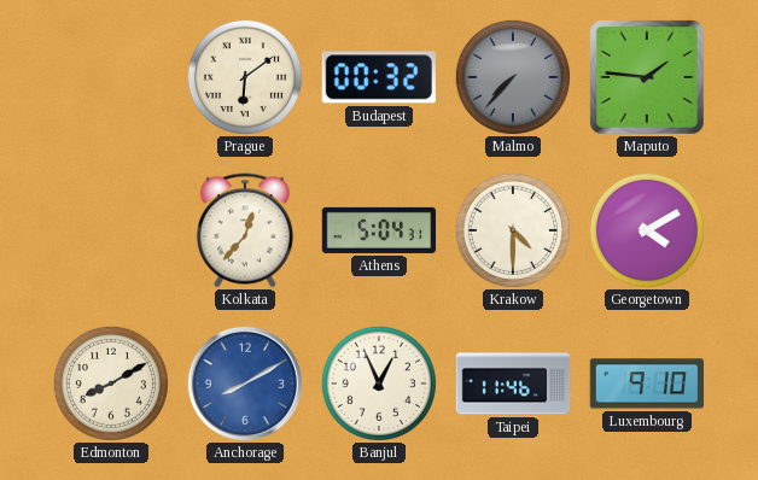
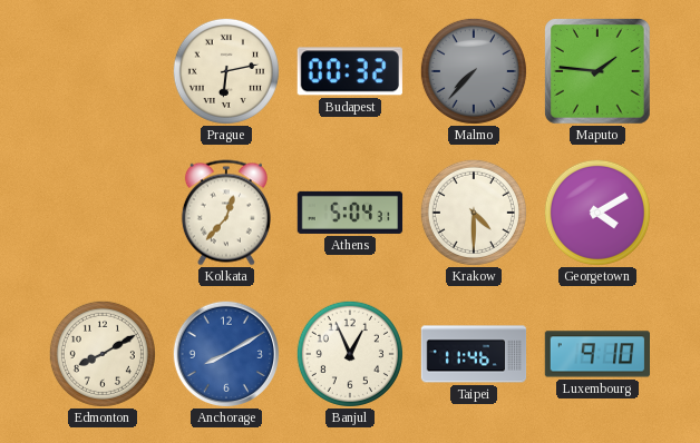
Prague: 6:09 -> 6:13 (226, 71)
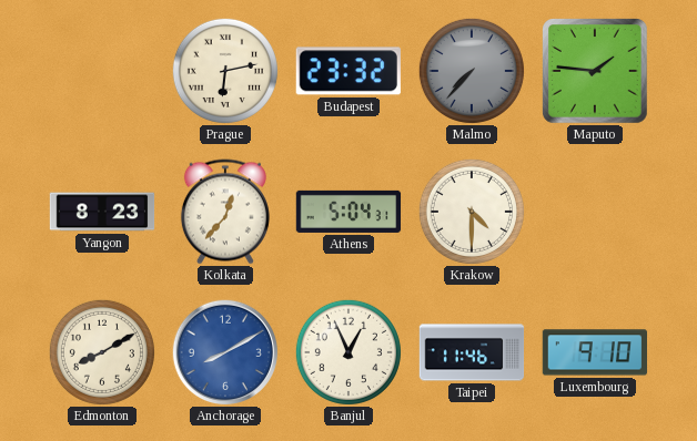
Budapest: 00:32 -> 23:32 (348, 71)
Yangon: none -> 8:23 (102, 212)
Georgetown: 4:10 -> none (597, 213)
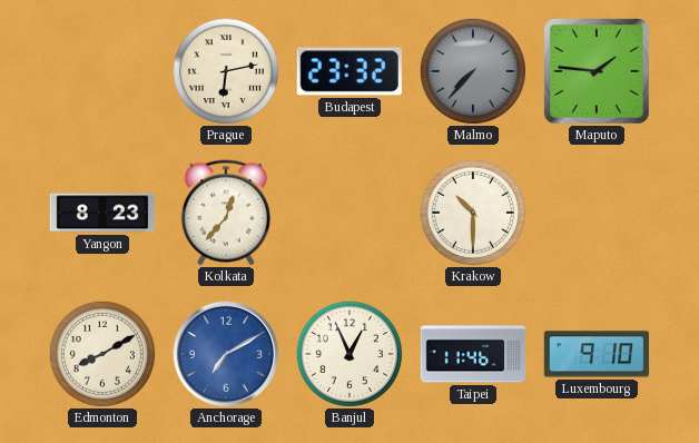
Athens: 5:04 -> none (348, 212)
Krakow: 4:30 -> 10:30 (473, 213)
Anchorage: 8:10 -> 7:10 (225, 353)
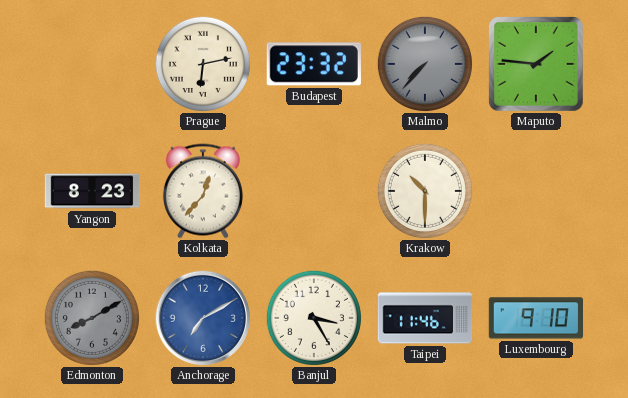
Edmonton dial: cream -> grey (92, 318)
Banjul: 12:56 -> 3:25 (314, 318)
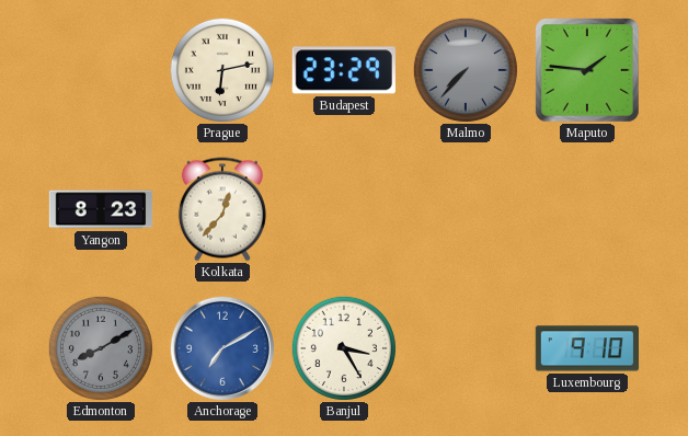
Budapest: 23:32 -> 23:29 (344, 70)
Krakow: 10:30 -> none (425, 191)
Taipei: 11:46 -> none (425, 318)
